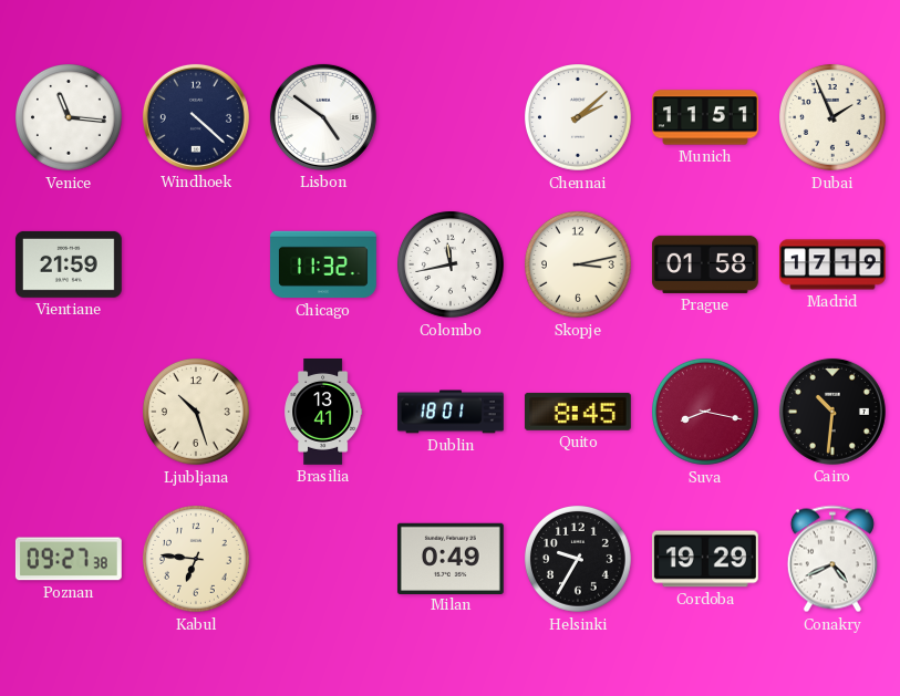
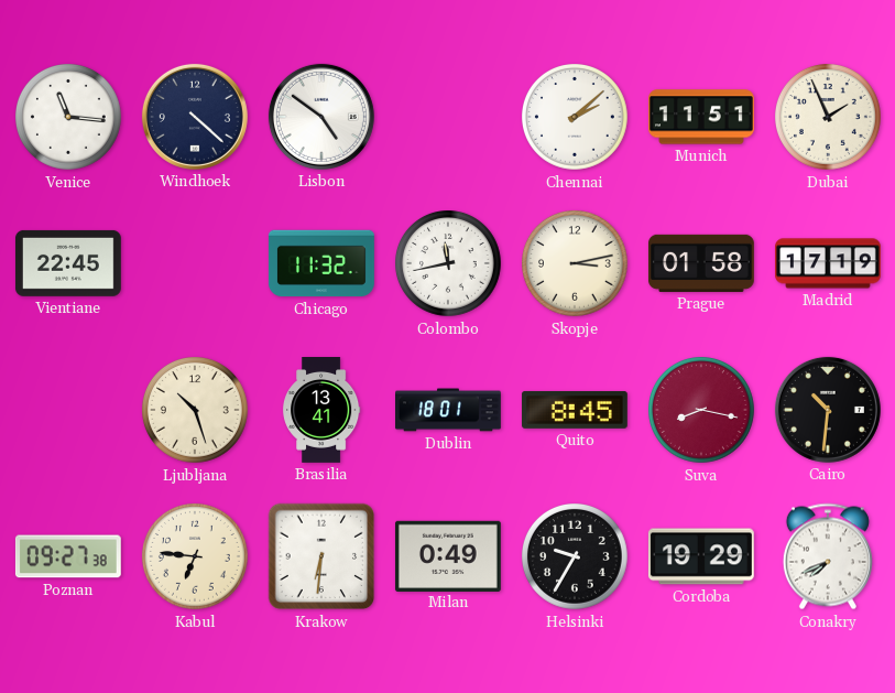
Vientiane: 21:59 -> 22:45 (68, 263)
Krakow: none -> 6:31 (321, 556)
Conakry: 4:41 -> 7:41 (828, 556)
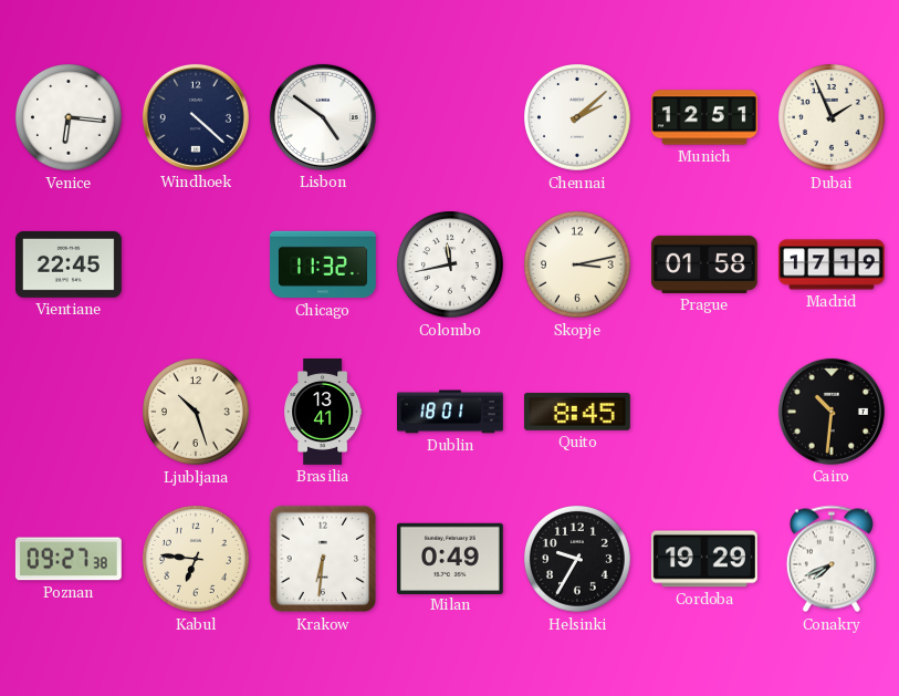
Venice: 11:16 -> 6:16 (70, 118)
Munich: 11:51 -> 12:51 (705, 117)
Suva: 8:17 -> none (702, 411)
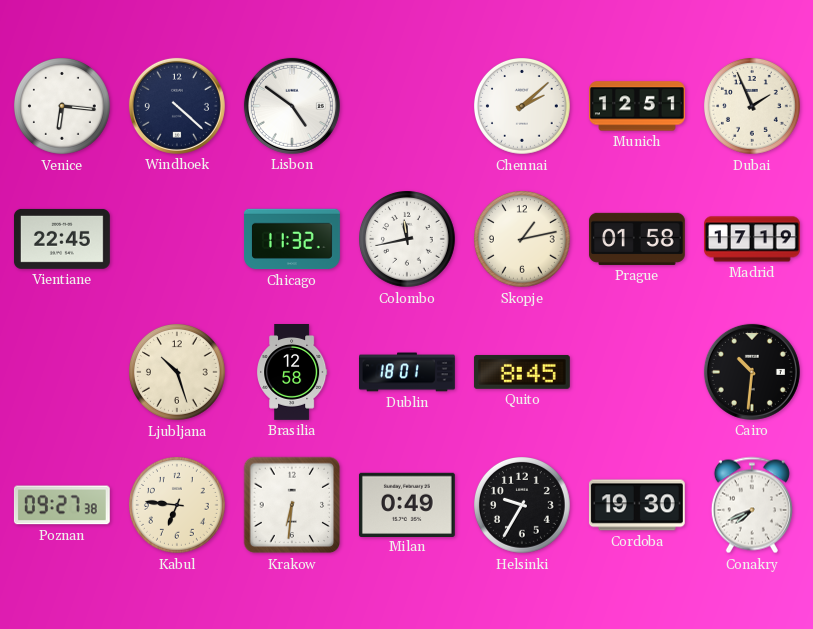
Skopje: 3:13 -> 1:13 (523, 240)
Brasilia: 13:41 -> 12:58 (293, 373)
Cordoba: 19:29 -> 19:30 (637, 505)
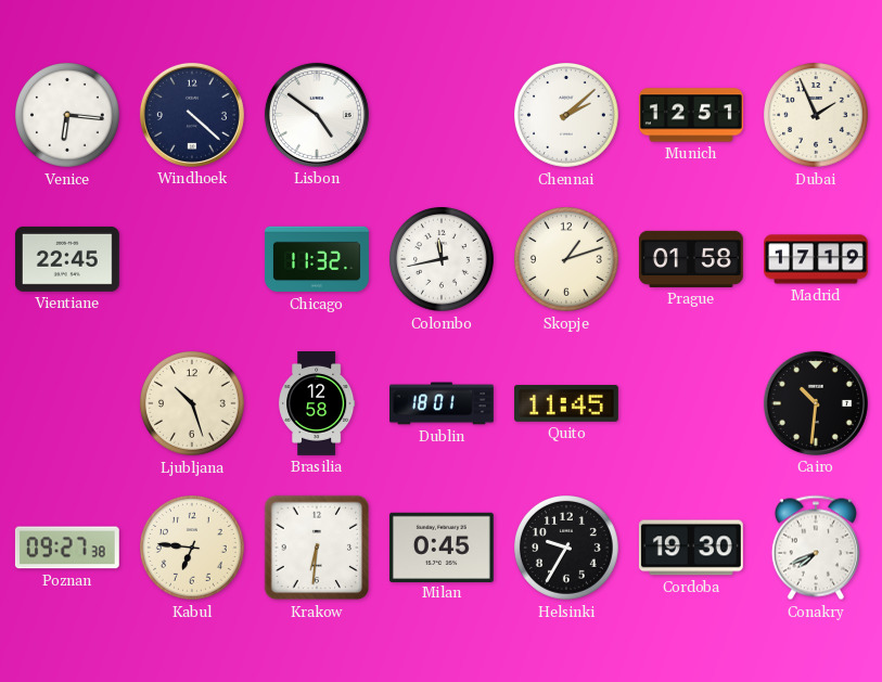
Skopje: 1:13 -> 1:12 (567, 260)
Quito: 8:45 -> 11:45 (566, 403)
Milan: 0:49 -> 0:45 (442, 546)
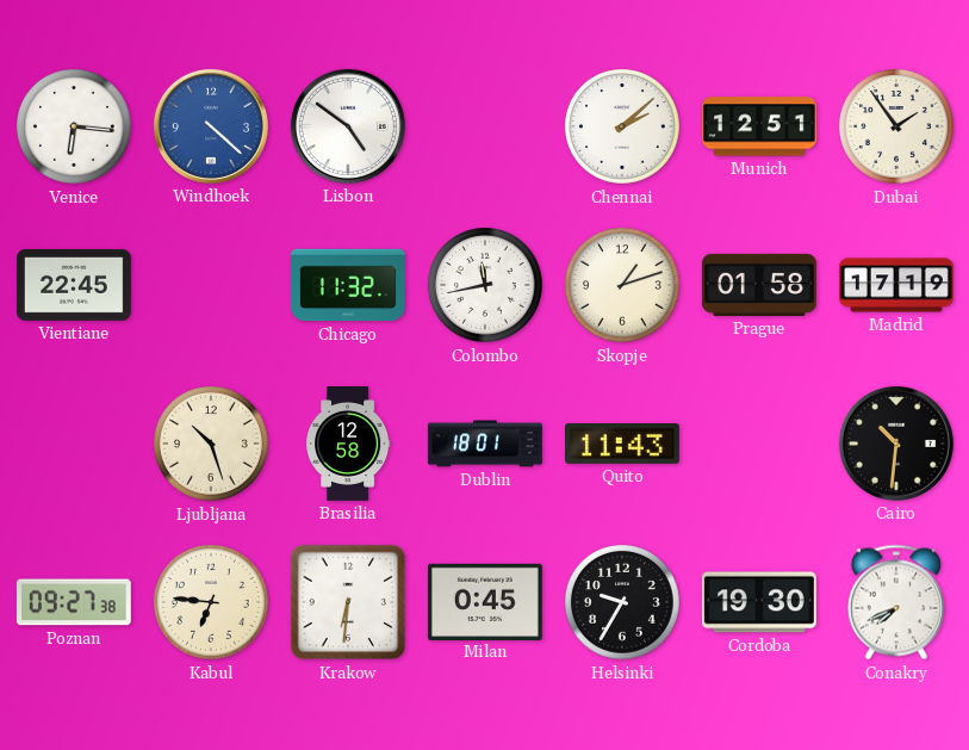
Windhoek dial: navy -> blue (211, 126)
Dubai: 1:56 -> 1:54 (897, 128)
Quito: 11:45 -> 11:43 (622, 444)
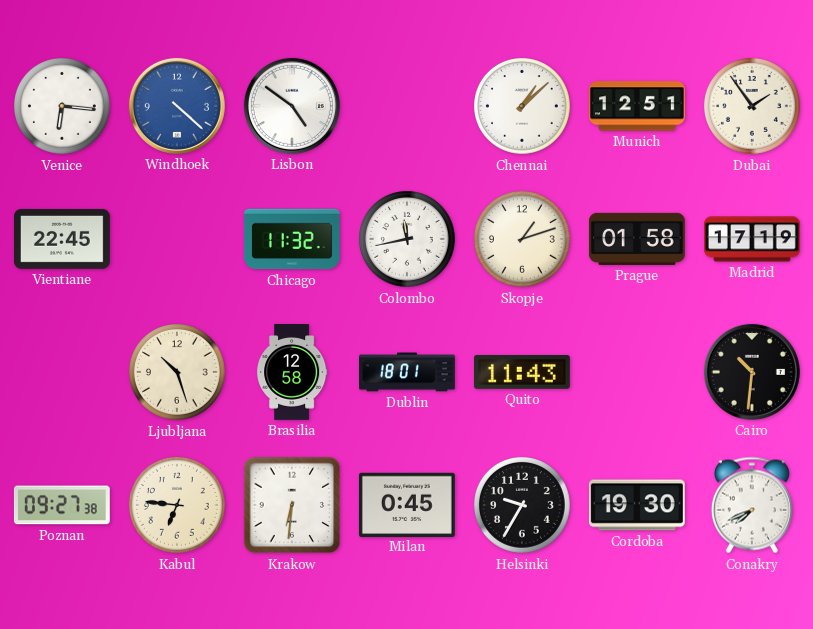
Chennai: 2:08 -> 1:08 (523, 107)
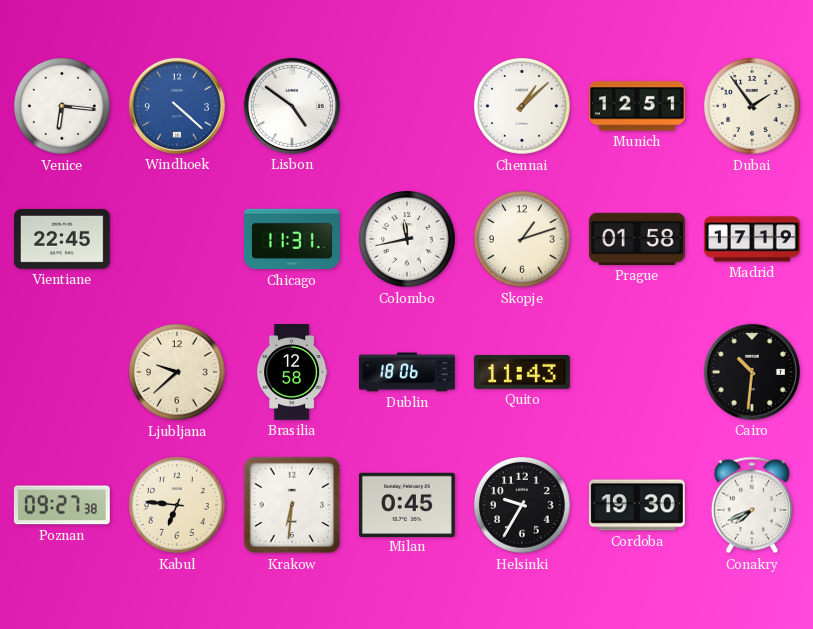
Chicago: 11:32 -> 11:31 (292, 239)
Ljubljana: 10:27 -> 9:38 (178, 373)
Dublin: 18:01 -> 18:06 (408, 372)
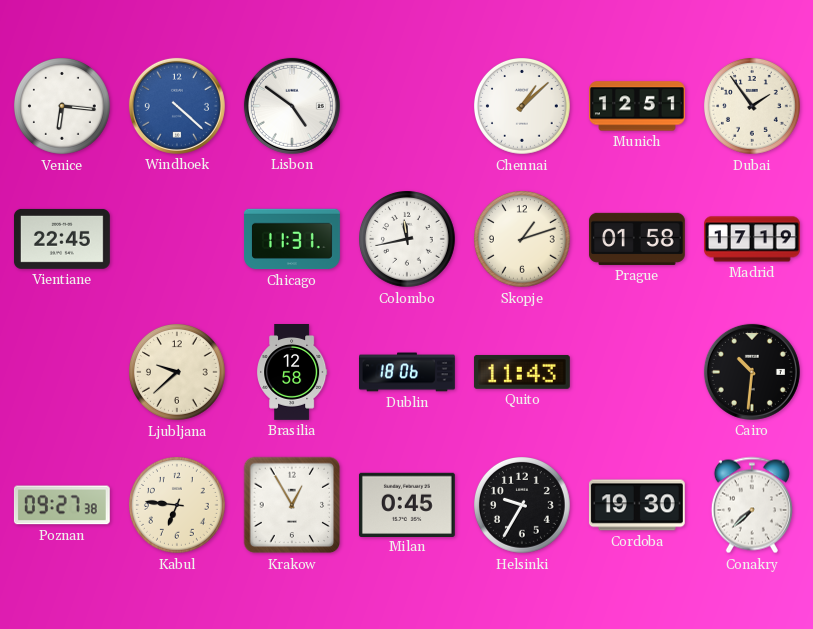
Krakow: 6:31 -> 12:55 (292, 505)
Conakry: 7:41 -> 7:38 (752, 505)
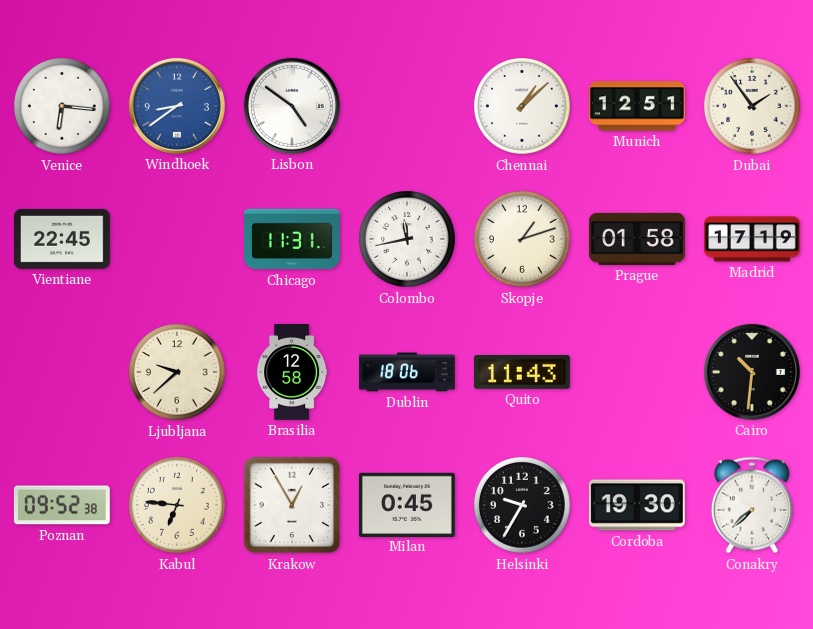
Windhoek: 4:22 -> 8:39 (177, 106)
Poznan: 09:27 -> 09:52 (62, 505)
